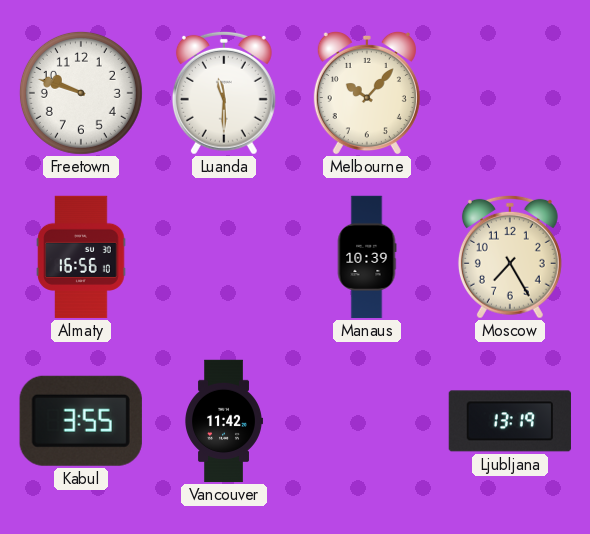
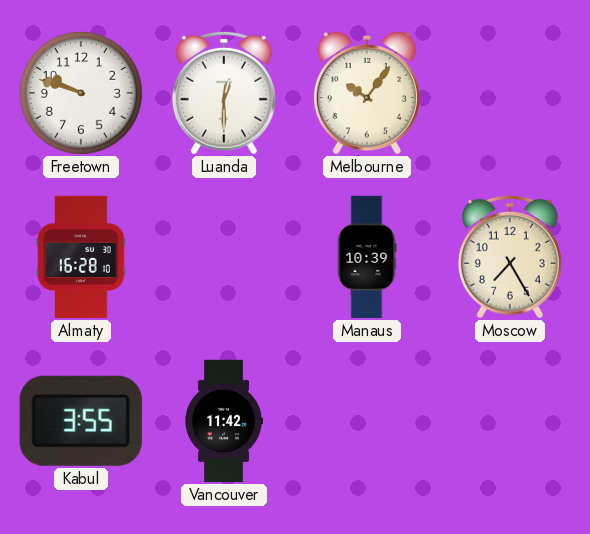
Luanda: 11:30 -> 12:30 (224, 93)
Melbourne: 10:07 -> 10:06 (367, 93)
Almaty: 16:56 -> 16:28 (81, 257)
Ljubljana: 13:19 -> none (510, 421)
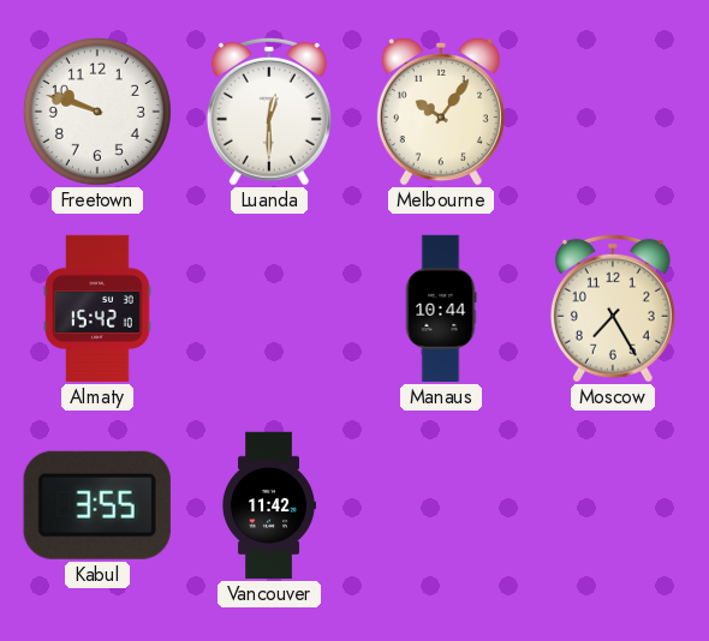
Almaty: 16:28 -> 15:42 (97, 308)
Manaus: 10:39 -> 10:44 (441, 308)
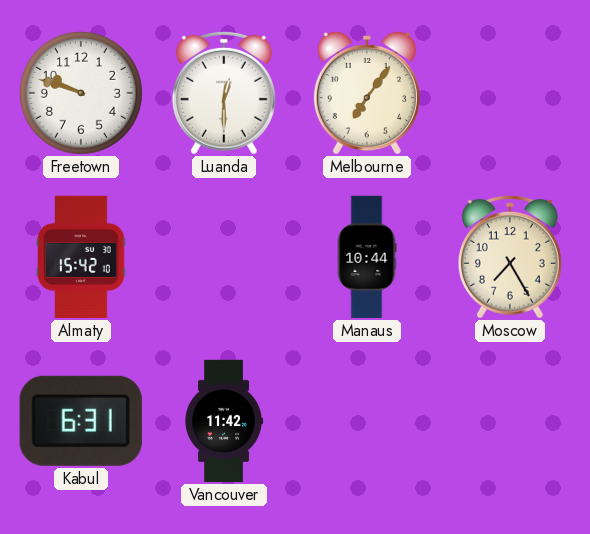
Melbourne: 10:06 -> 7:06 (367, 93)
Kabul: 3:55 -> 6:31 (81, 421)
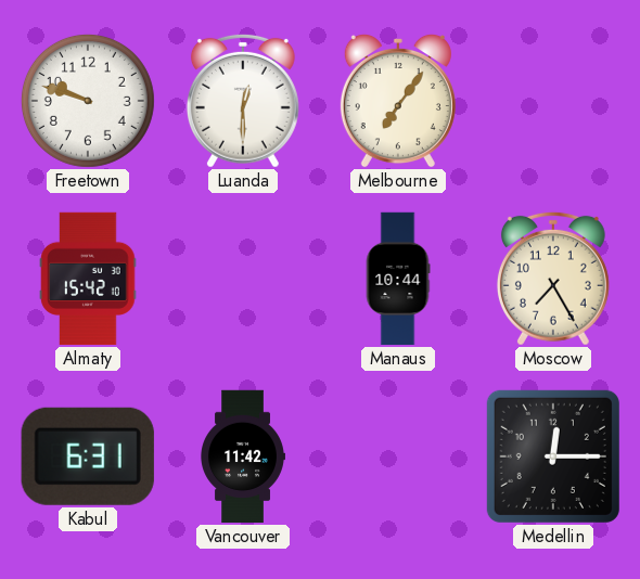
Medellin: none -> 12:15 (553, 456)
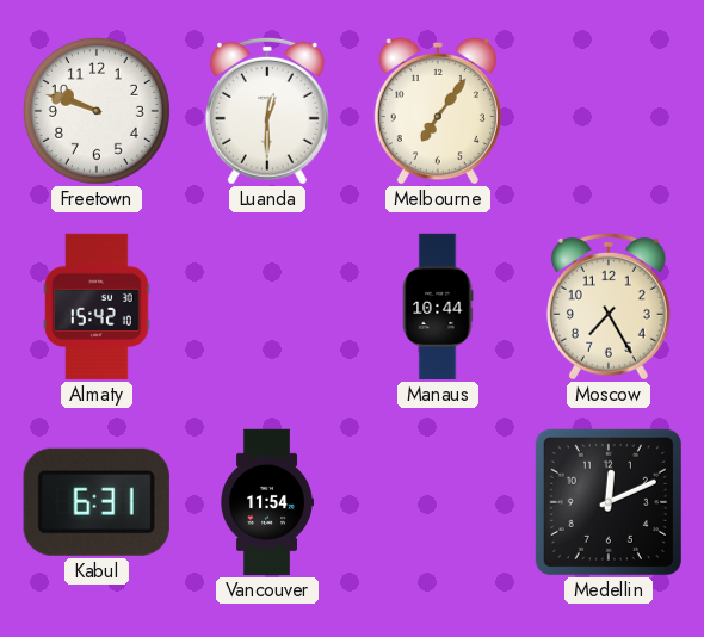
Vancouver: 11:42 -> 11:54 (267, 502)
Medellin: 12:15 -> 12:11 (609, 502)
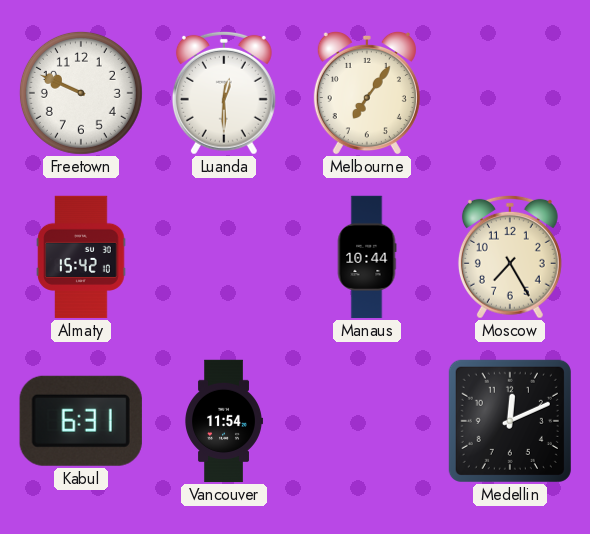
Freetown: 9:48 -> 9:49 (81, 93)
